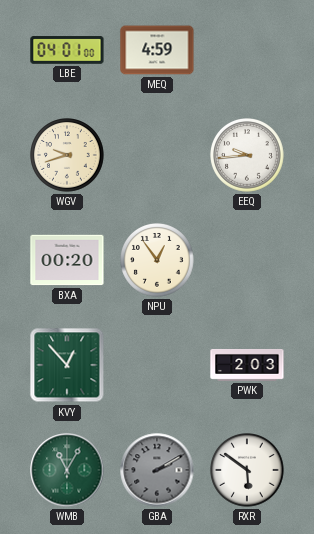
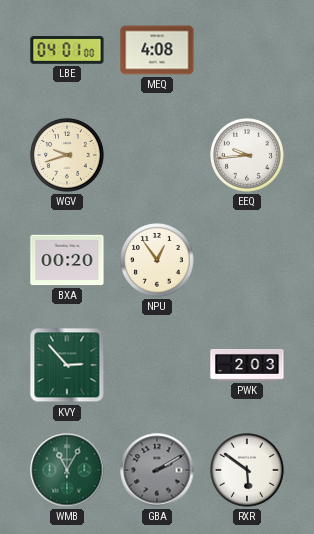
MEQ: 4:59 -> 4:08 (157, 50)
KVY: 12:53 -> 2:53 (67, 365)
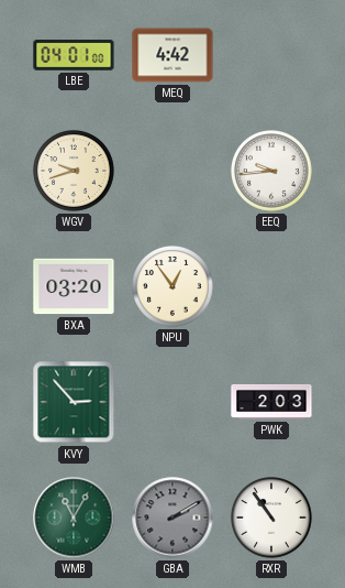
MEQ: 4:08 -> 4:42 (172, 55)
BXA: 00:20 -> 03:20 (74, 286)
RXR: 5:51 -> 10:54 (272, 519)
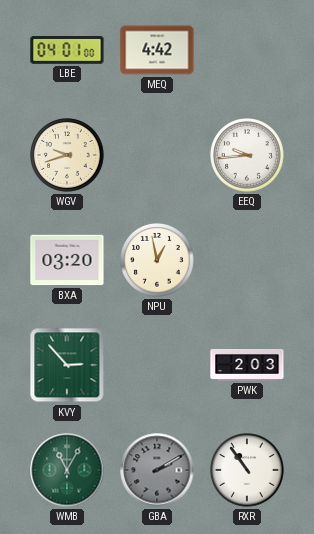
NPU: 12:54 -> 12:58 (158, 261)
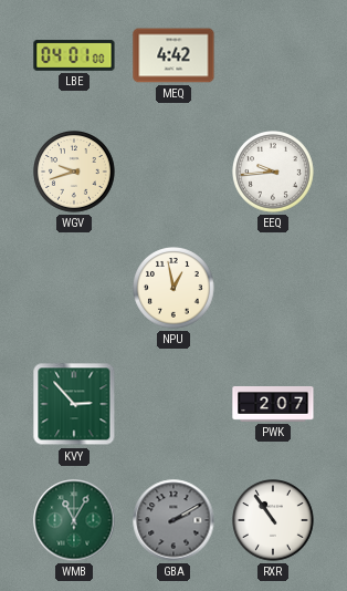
BXA: 03:20 -> none (67, 260)
PWK: 2:03 -> 2:07 (273, 405)
